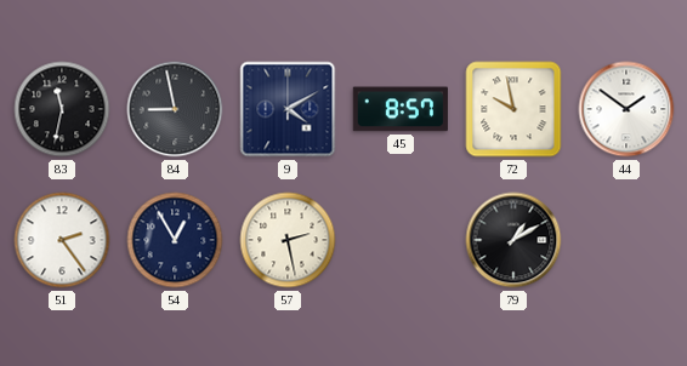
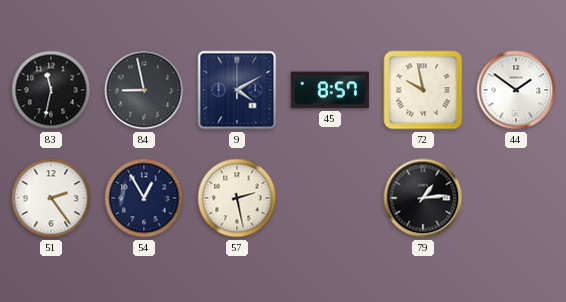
79: 1:10 -> 1:14 (423, 198)
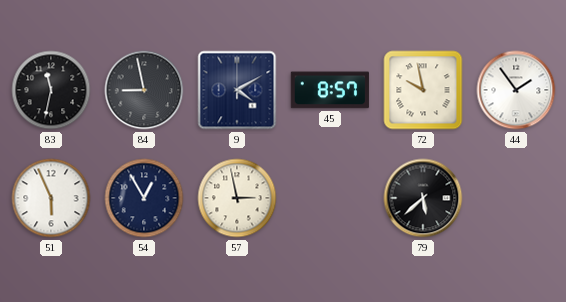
44: 1:51 -> 1:54 (516, 90)
51: 2:24 -> 5:56 (51, 198)
57: 2:28 -> 2:58 (237, 198)
79: 1:14 -> 5:38 (423, 198)
